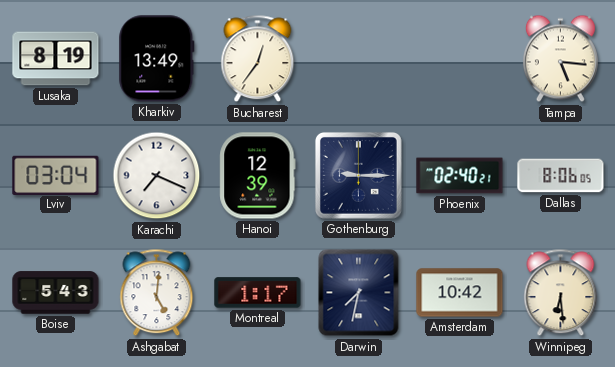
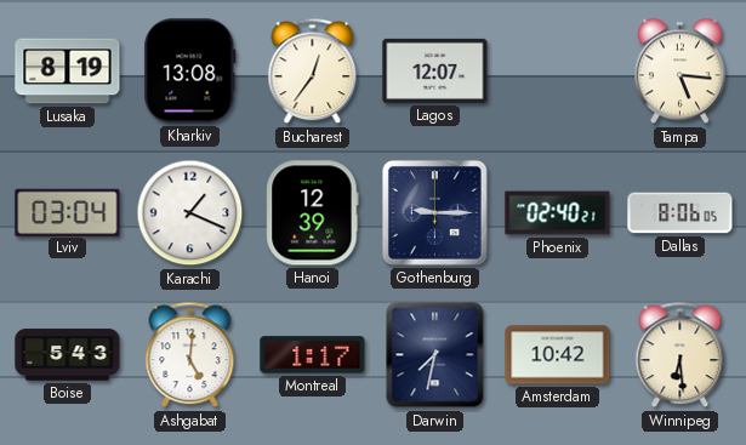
Kharkiv: 13:49 -> 13:08 (190, 72)
Lagos: none -> 12:07 (435, 70)
Karachi: 7:19 -> 1:19 (190, 213)
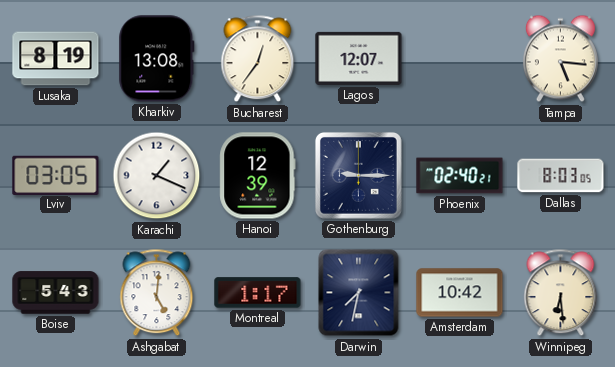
Lviv: 03:04 -> 03:05 (56, 175)
Dallas: 8:06 -> 8:03 (561, 176)
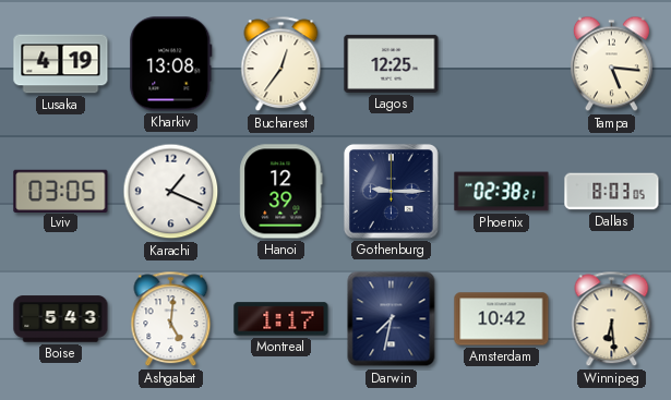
Lusaka: 8:19 -> 4:19 (61, 64)
Lagos: 12:07 -> 12:25 (392, 63)
Phoenix: 02:40 -> 02:38 (502, 192)
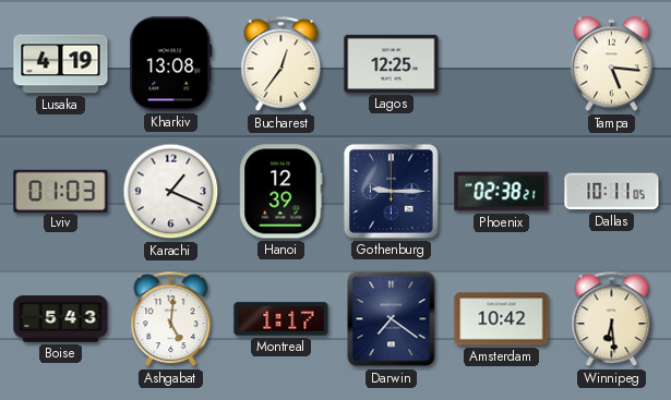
Lviv: 03:05 -> 01:03 (61, 191)
Dallas: 8:03 -> 10:11 (612, 192)
Darwin: 7:32 -> 7:21 (392, 319)
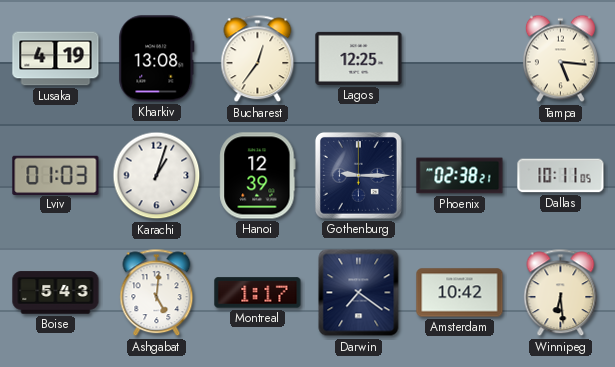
Karachi: 1:19 -> 1:03 (157, 176)
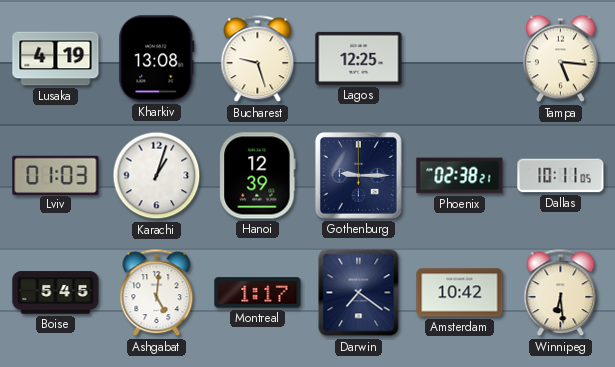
Bucharest: 12:36 -> 9:27 (258, 59)
Boise: 5:43 -> 5:45 (56, 293)
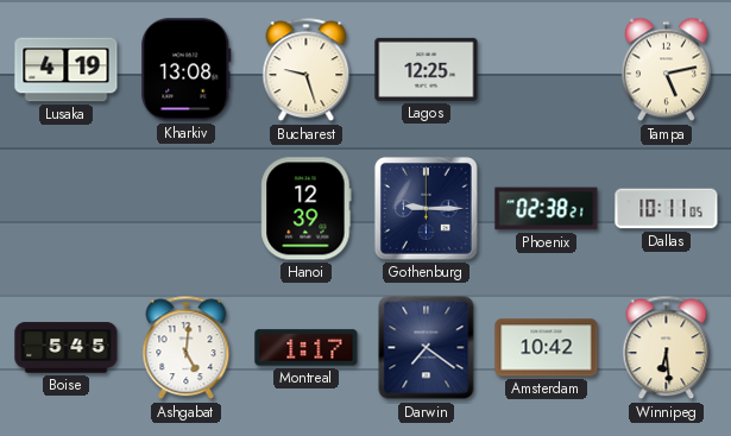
Tampa: 5:16 -> 5:13 (666, 70)
Lviv: 01:03 -> none (56, 175)
Karachi: 1:03 -> none (157, 176)
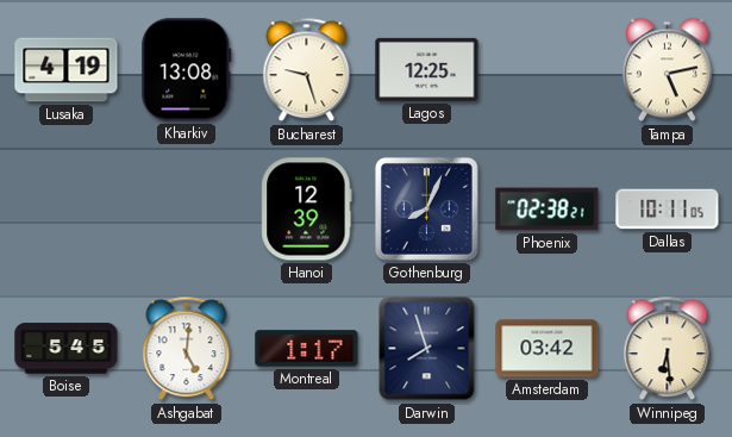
Gothenburg: 9:15 -> 8:04 (426, 208)
Darwin: 7:21 -> 7:57 (427, 349)
Amsterdam: 10:42 -> 03:42 (548, 349)
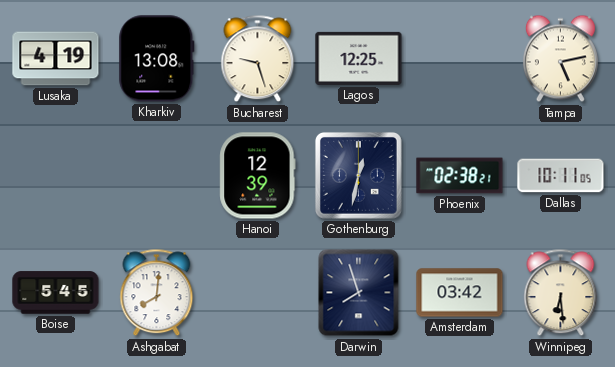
Gothenburg: 8:04 -> 12:32 (358, 175)
Ashgabat: 5:01 -> 8:01 (157, 293)
Montreal: 1:17 -> none (307, 349)
